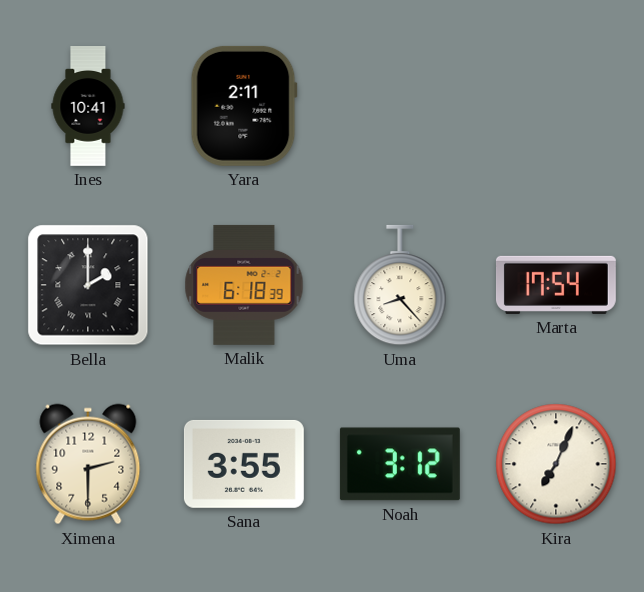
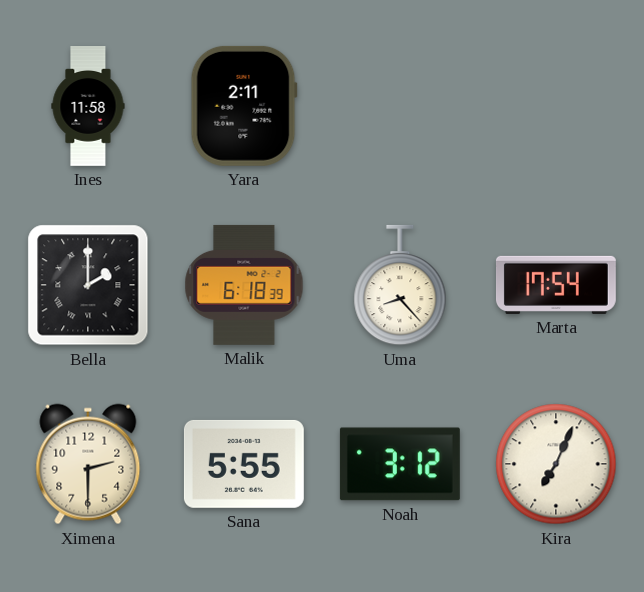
Ines: 10:41 -> 11:58 (88, 107)
Sana: 3:55 -> 5:55 (244, 464)
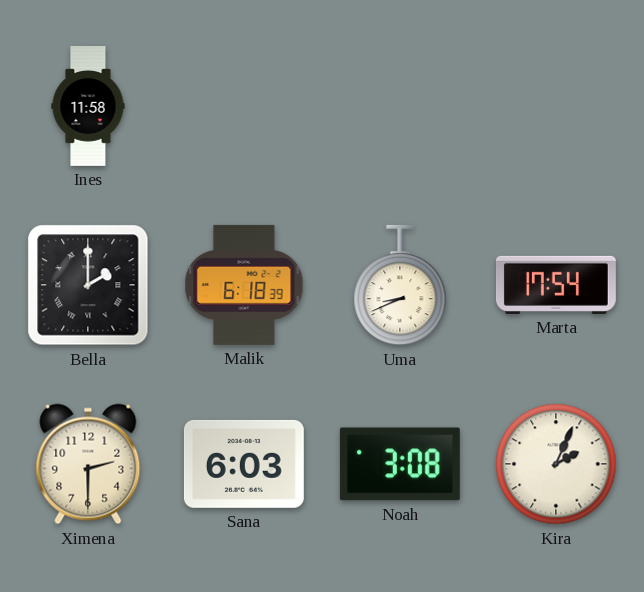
Yara: 2:11 -> none (244, 106)
Uma: 8:23 -> 8:41 (400, 285)
Sana: 5:55 -> 6:03 (244, 464)
Noah: 3:12 -> 3:08 (400, 464)
Kira: 7:04 -> 2:04 (556, 464)
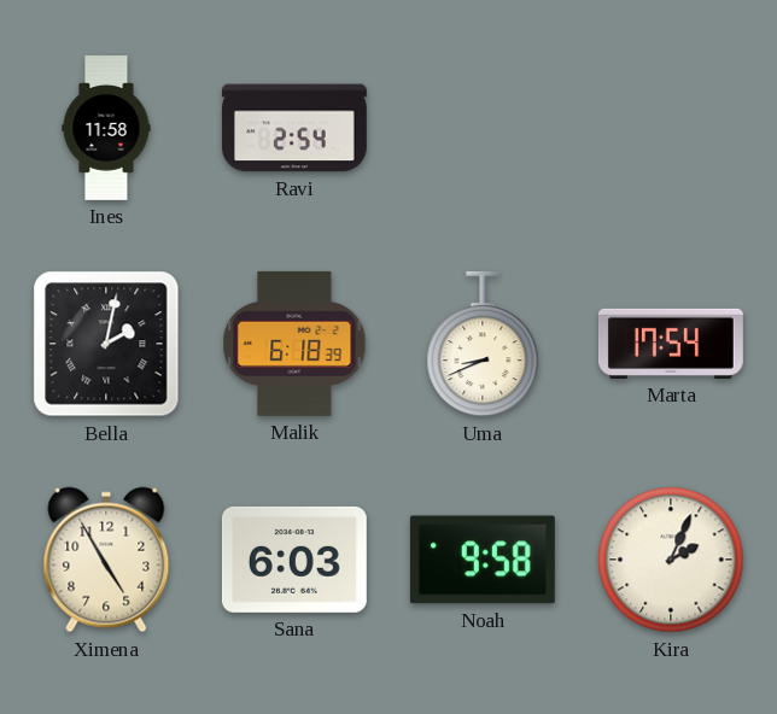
Ravi: none -> 2:54 (294, 128)
Bella: 2:00 -> 2:02 (106, 344)
Ximena: 2:30 -> 4:55 (106, 560)
Noah: 3:08 -> 9:58 (483, 560)
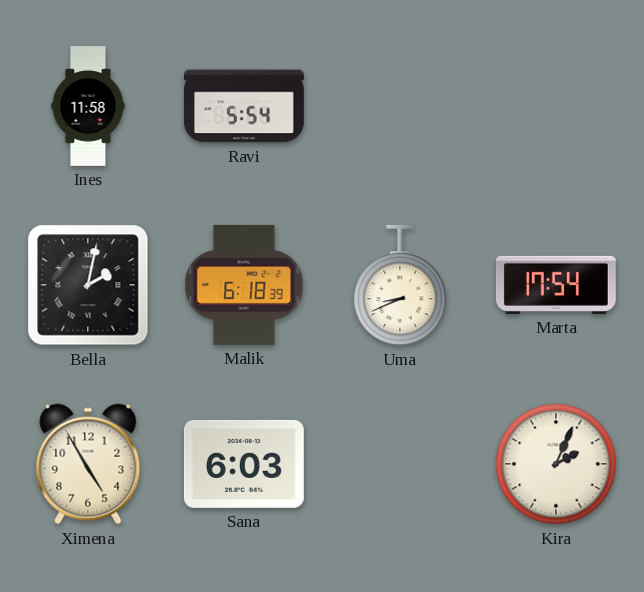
Ravi: 2:54 -> 5:54 (244, 106)
Noah: 9:58 -> none (483, 560)
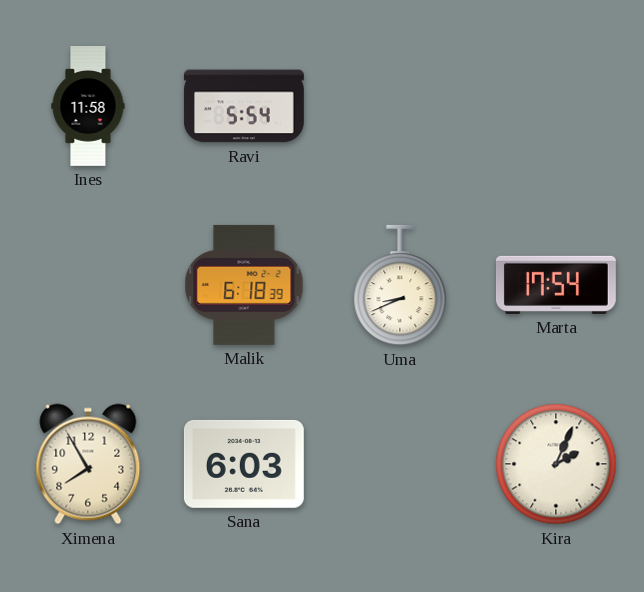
Bella: 2:02 -> none (88, 285)
Ximena: 4:55 -> 7:55 (88, 464)
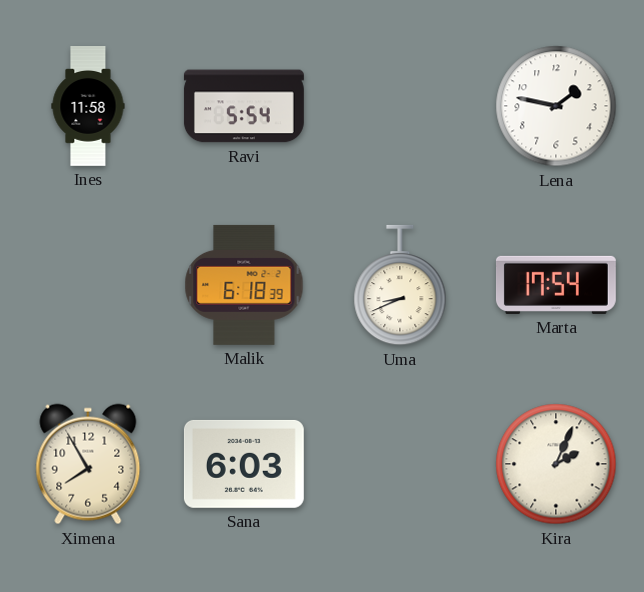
Lena: none -> 1:47 (556, 106)
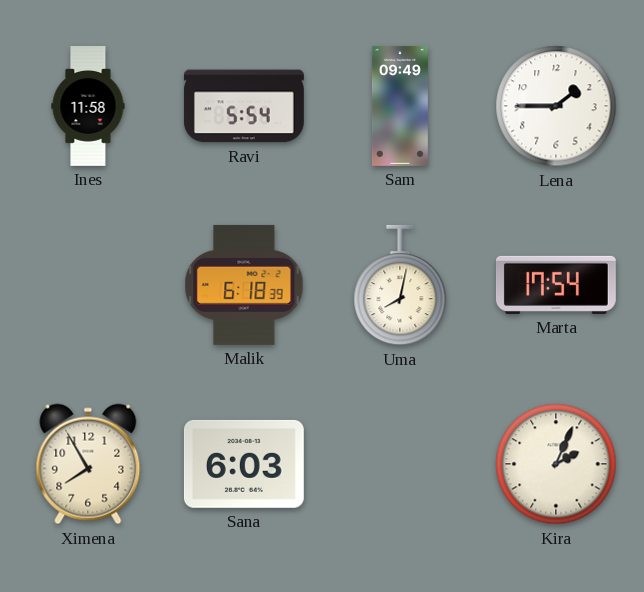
Sam: none -> 09:49 (400, 106)
Lena: 1:47 -> 1:45 (556, 106)
Uma: 8:41 -> 8:02 (400, 285)
